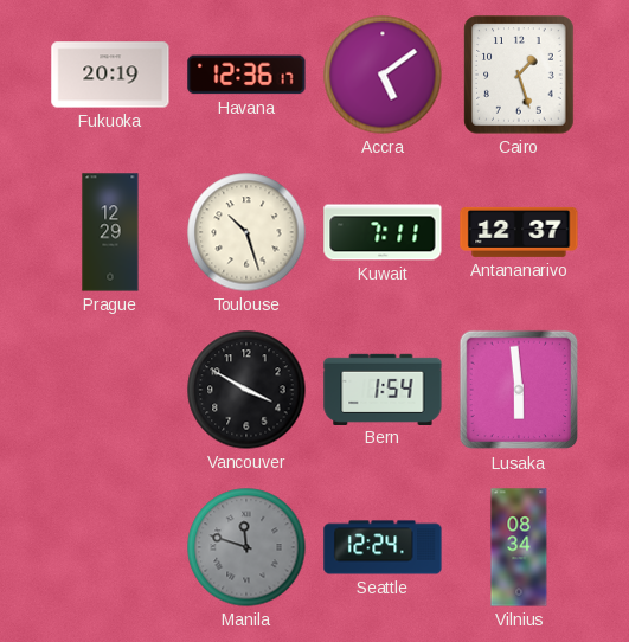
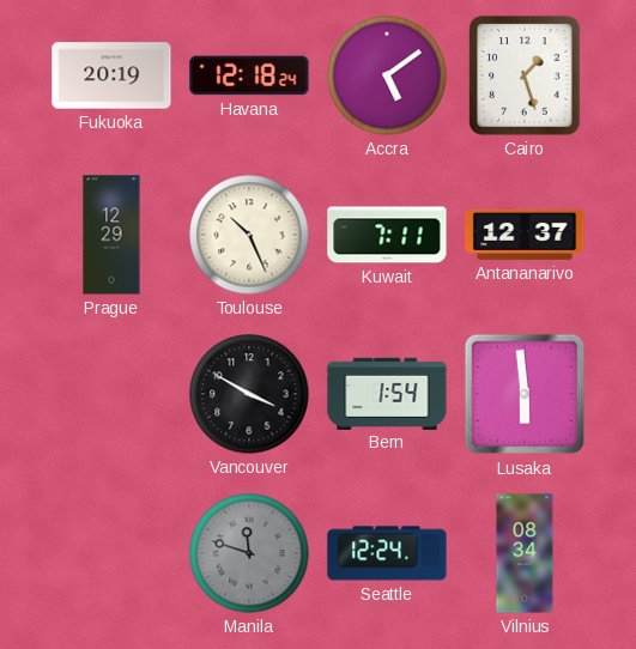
Havana: 12:36 -> 12:18 (249, 75)
Toulouse: 10:27 -> 10:26 (249, 235)
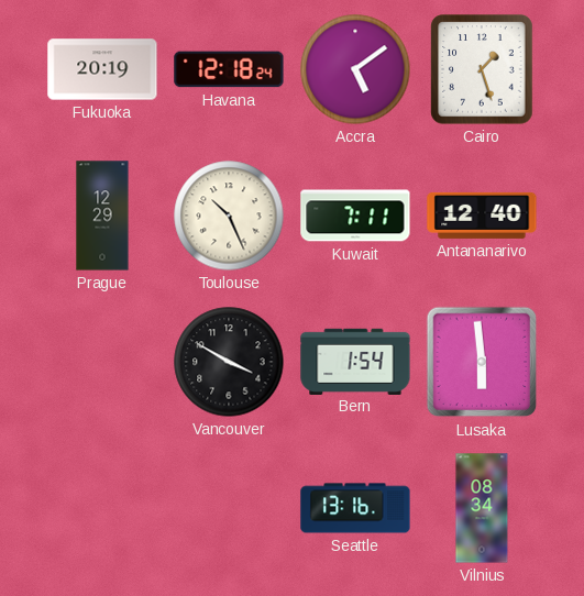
Antananarivo: 12:37 -> 12:40 (482, 216)
Manila: 11:48 -> none (249, 553)
Seattle: 12:24 -> 13:16 (355, 508)
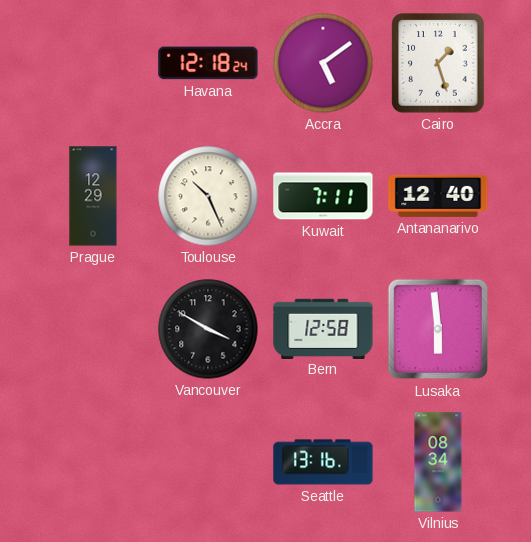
Fukuoka: 20:19 -> none (102, 69)
Bern: 1:54 -> 12:58 (323, 328)
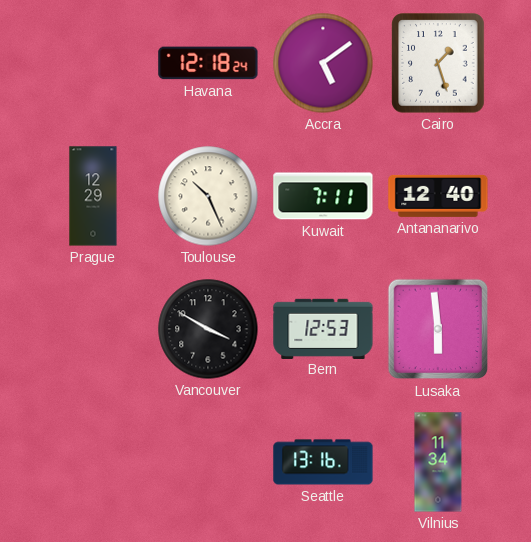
Bern: 12:58 -> 12:53 (323, 328)
Vilnius: 08:34 -> 11:34 (438, 462)
